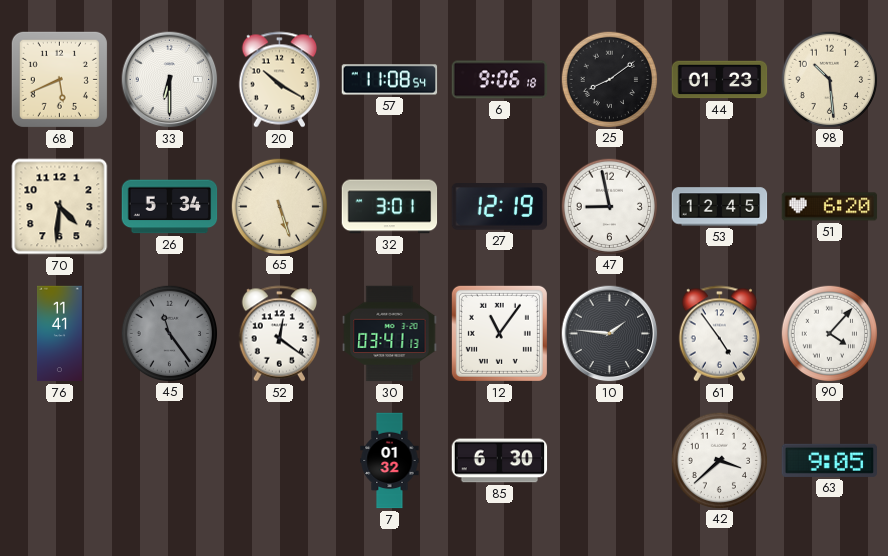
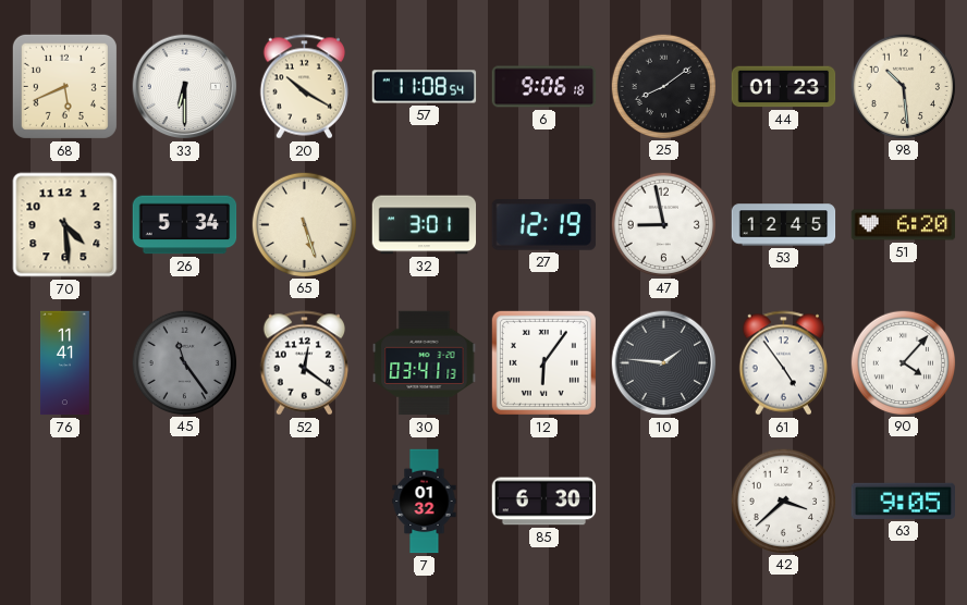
70: 4:31 -> 4:29 (65, 225)
12: 11:06 -> 6:06 (543, 362)
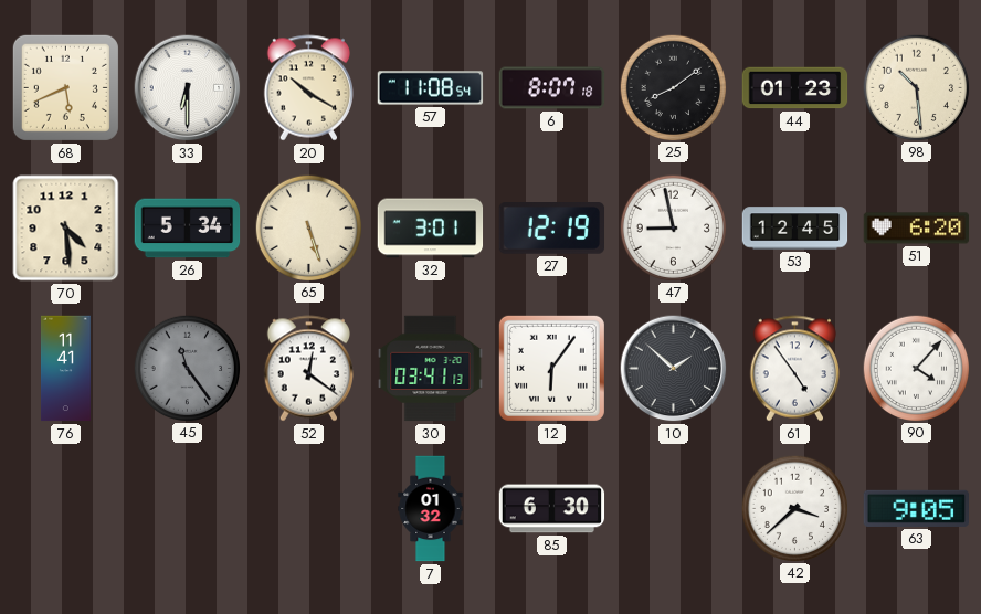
6: 9:06 -> 8:07 (552, 88)
10: 1:46 -> 1:52 (674, 369)
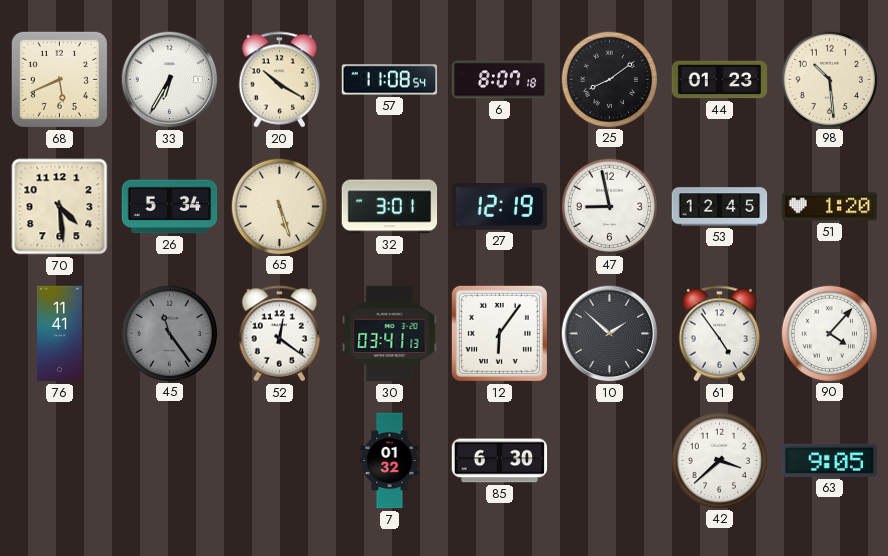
33: 6:30 -> 6:35 (170, 80)
51: 6:20 -> 1:20 (830, 207)
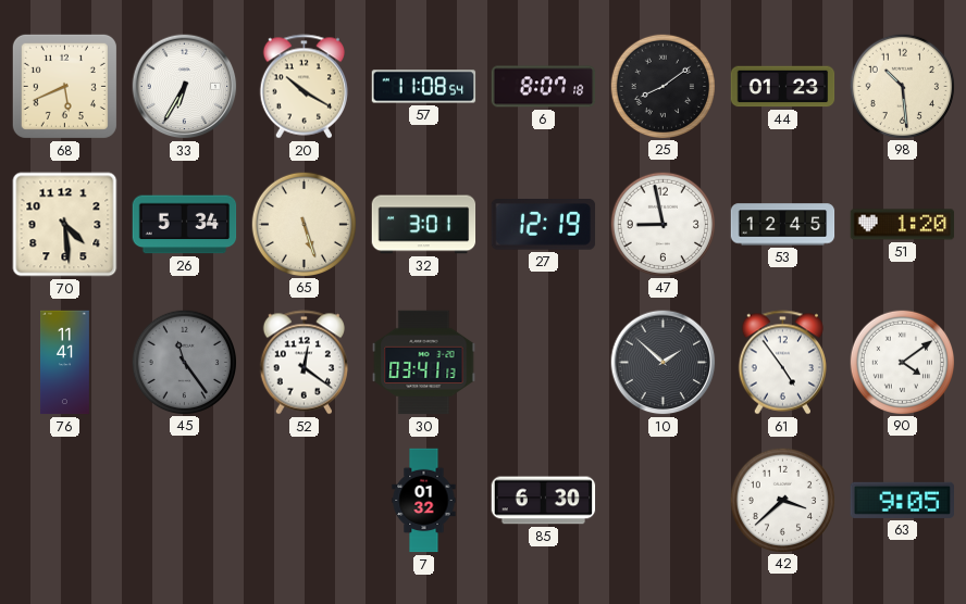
12: 6:06 -> none (499, 333)
90: 4:07 -> 4:09 (902, 362)
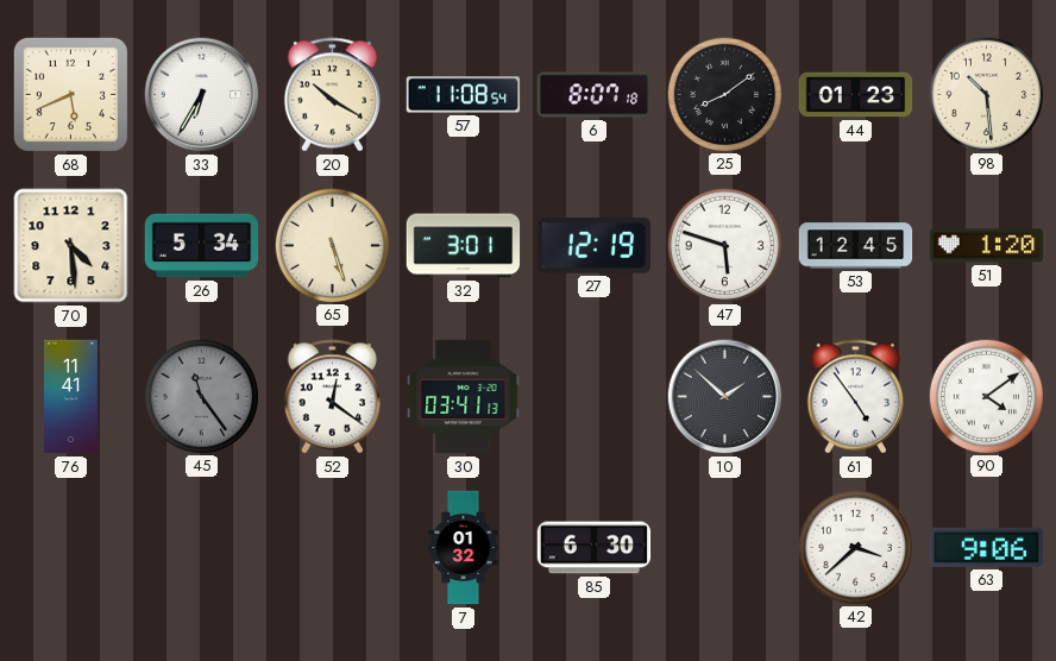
47: 8:58 -> 5:48 (724, 245)
63: 9:05 -> 9:06 (986, 547)
